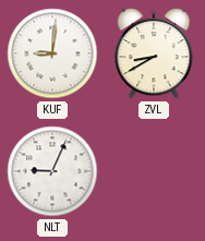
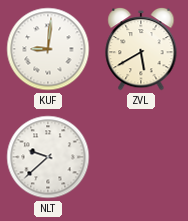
ZVL: 8:40 -> 5:40 (141, 49)
NLT: 9:04 -> 9:38 (48, 157)
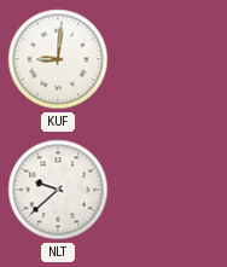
ZVL: 5:40 -> none (141, 49)
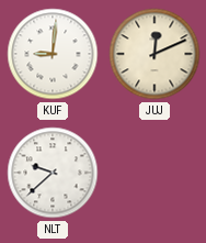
JUJ: none -> 12:11 (154, 54)
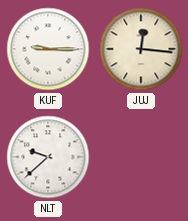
KUF: 9:01 -> 9:15 (48, 49)
JUJ: 12:11 -> 12:16 (141, 49)
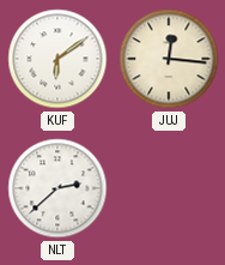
KUF: 9:15 -> 6:09 (57, 59)
NLT: 9:38 -> 2:38 (57, 188)
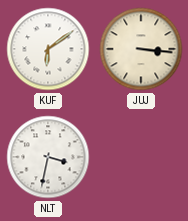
JUJ: 12:16 -> 3:16 (141, 49)
NLT: 2:38 -> 3:32 (48, 157)
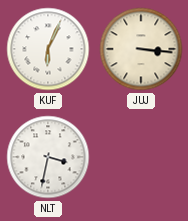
KUF: 6:09 -> 6:04 (48, 49)
